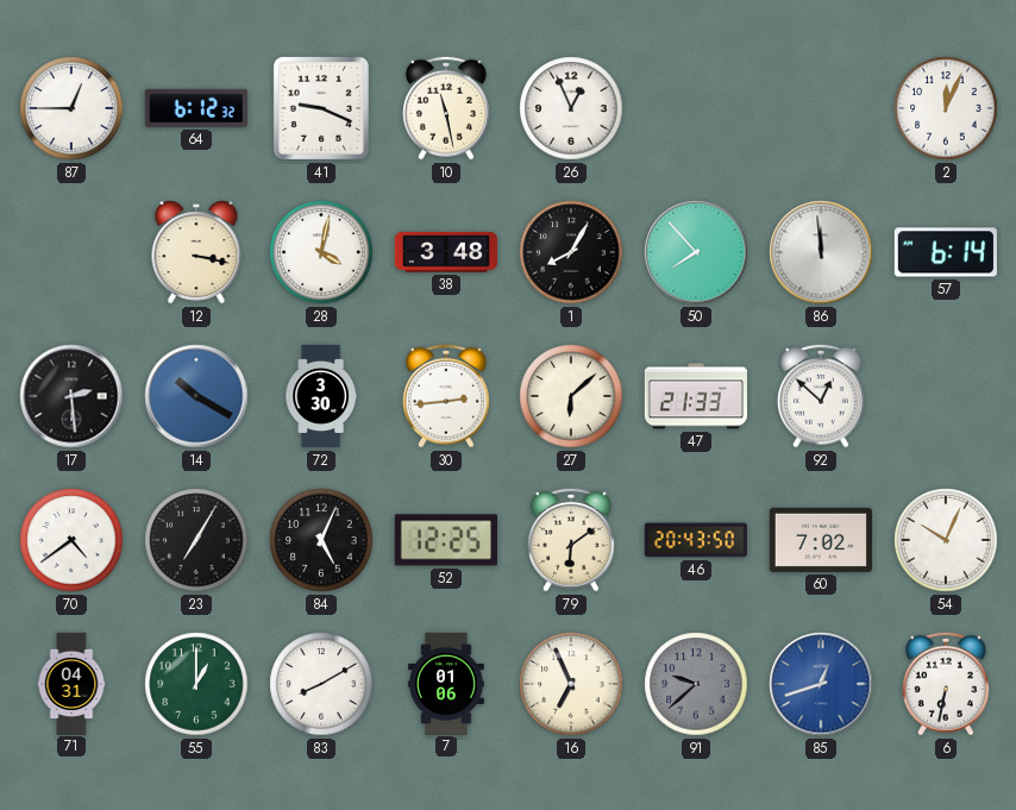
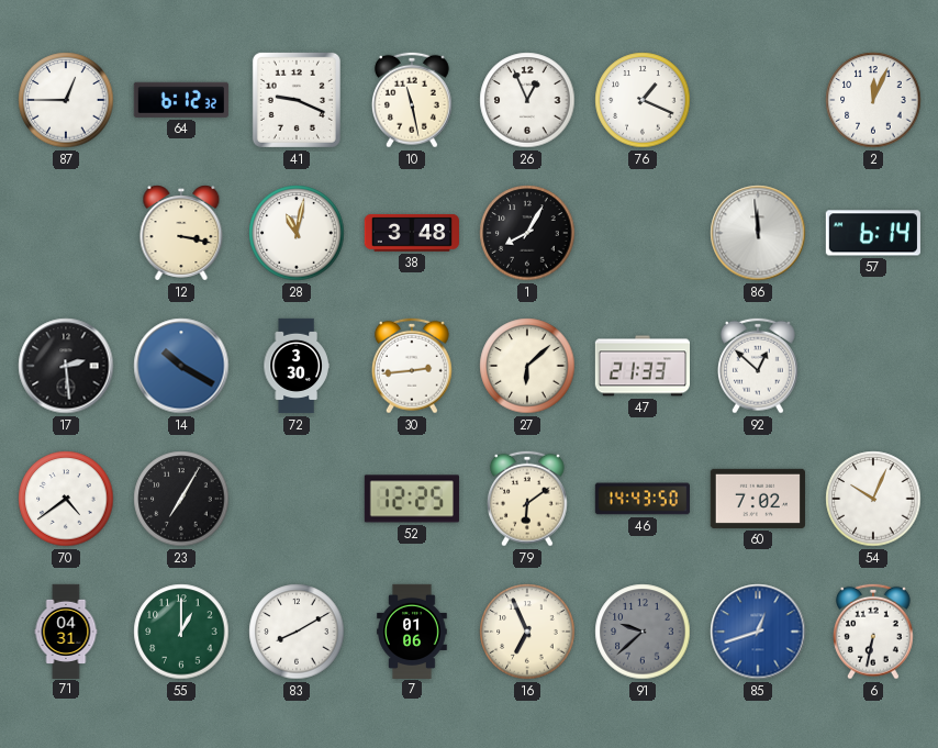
76: none -> 1:19 (643, 100)
28: 4:02 -> 11:02 (297, 233)
50: 7:53 -> none (696, 252)
84: 5:04 -> none (321, 540)
46: 20:43 -> 14:43 (643, 499)
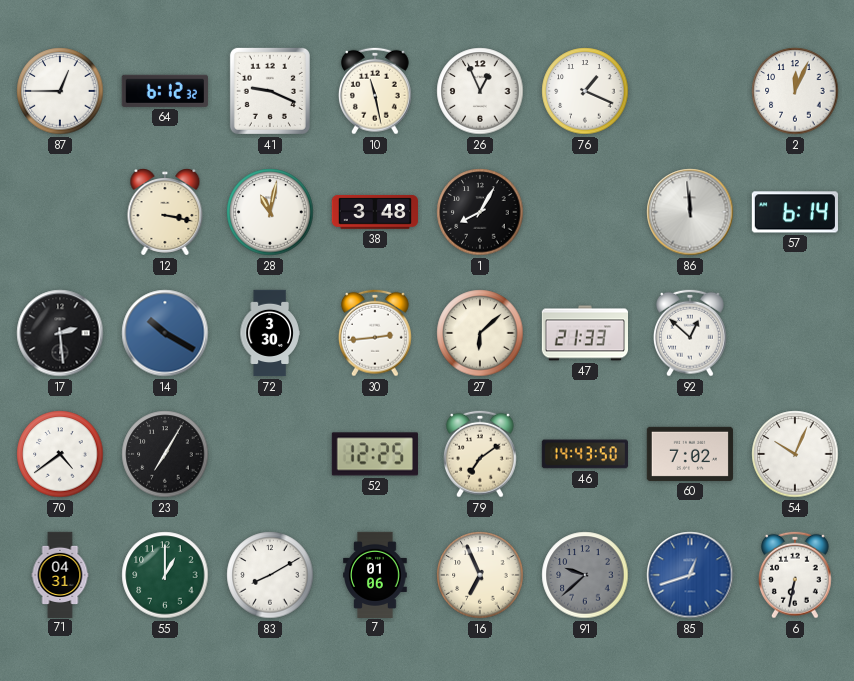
79: 6:09 -> 7:09 (480, 454)
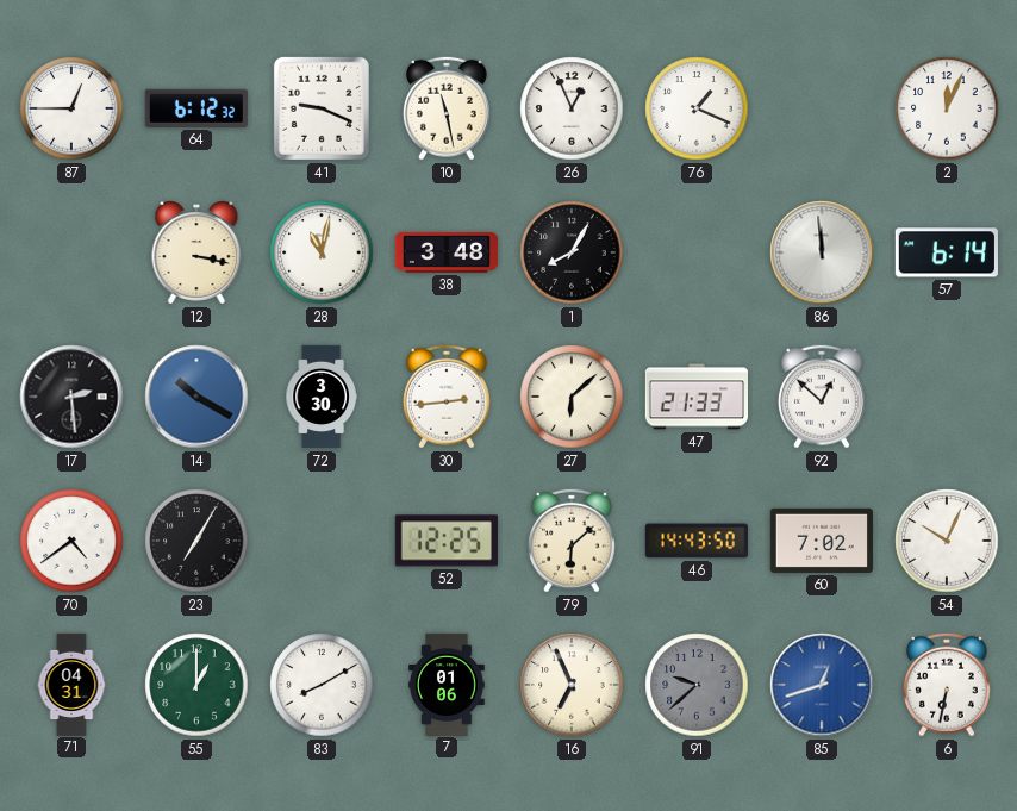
79: 7:09 -> 6:08 (572, 541)
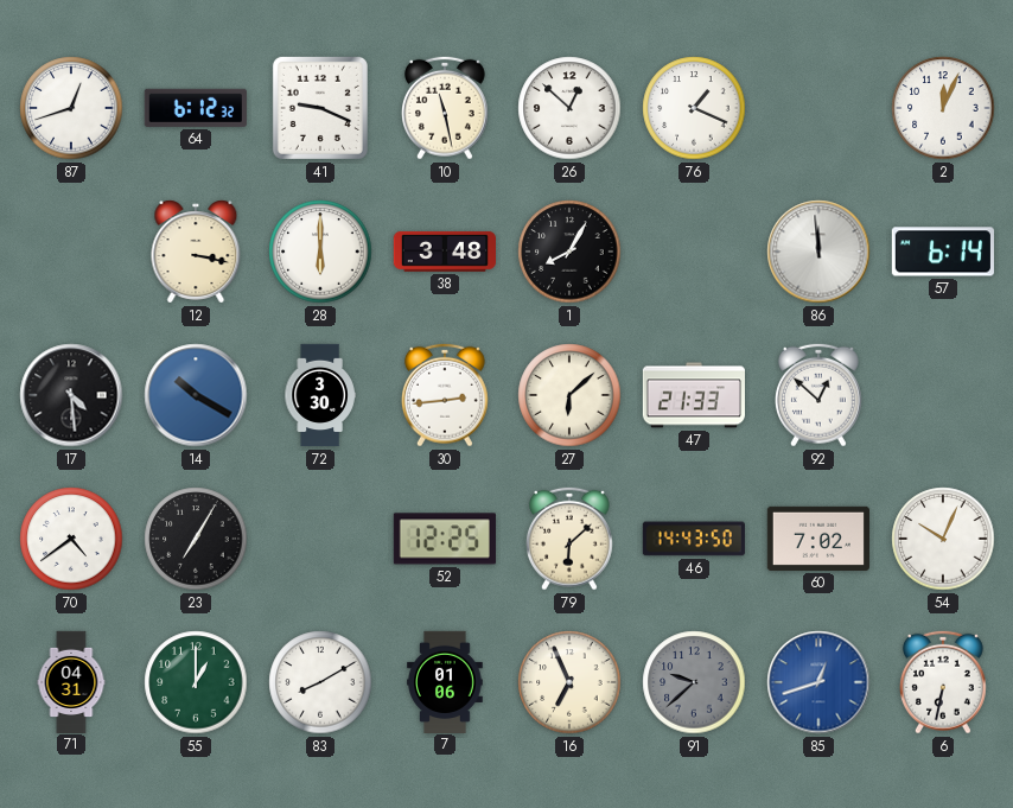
87: 12:45 -> 12:42 (71, 108)
26: 12:56 -> 12:52 (569, 108)
28: 11:02 -> 6:00 (320, 252)
17: 2:29 -> 4:29 (71, 395)
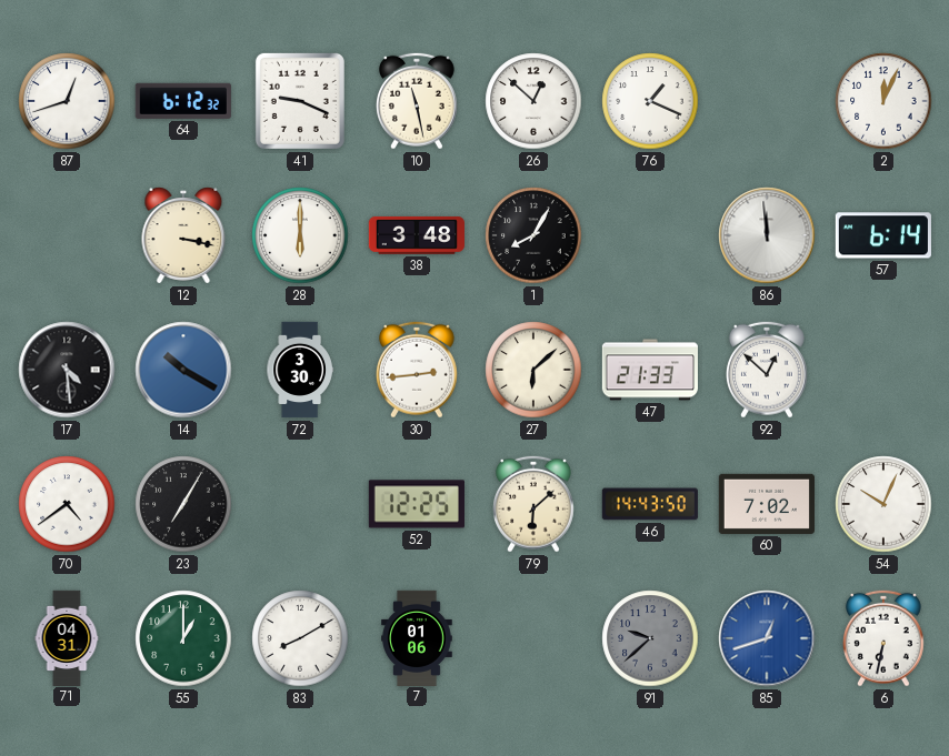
16: 6:56 -> none (569, 682)
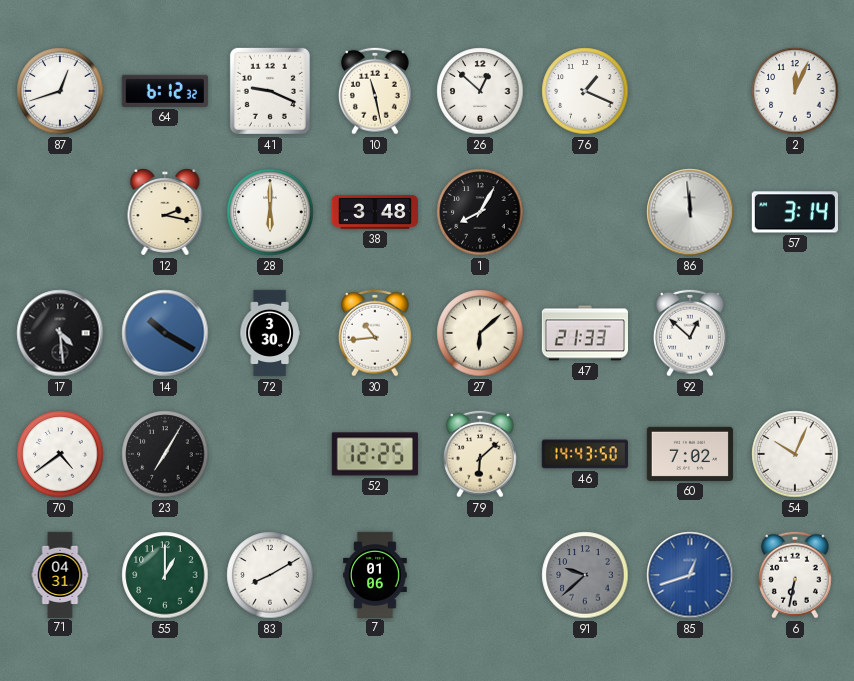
12: 3:17 -> 2:17 (165, 212)
57: 6:14 -> 3:14 (795, 212)
30: 2:44 -> 10:44 (375, 333)
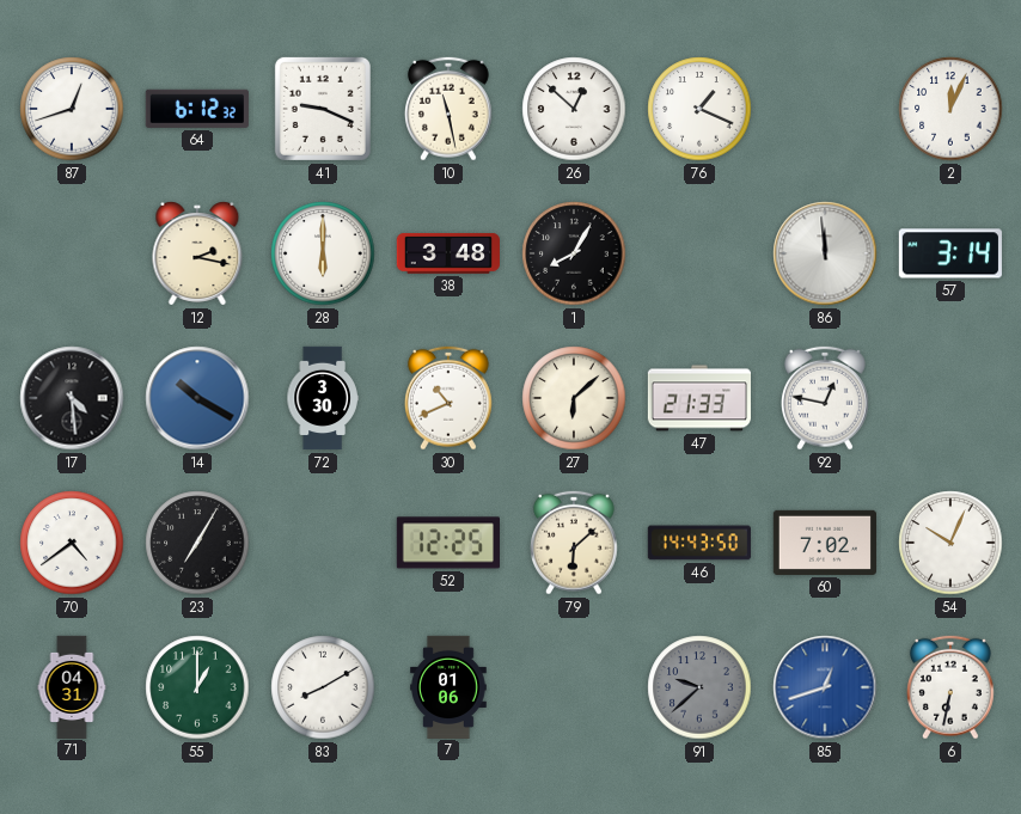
30: 10:44 -> 10:41 (448, 398)
92: 12:52 -> 12:47 (825, 398)
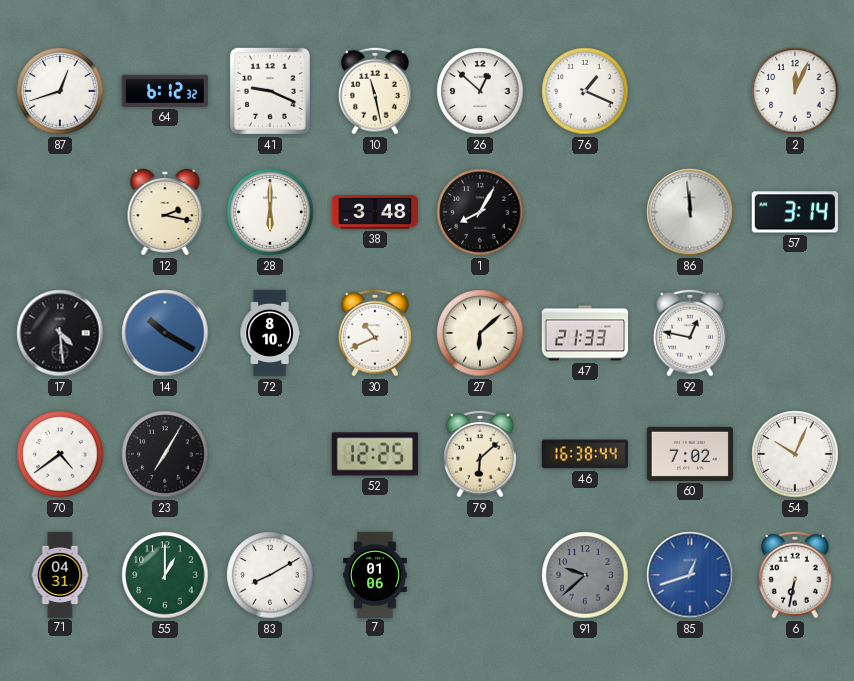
72: 3:30 -> 8:10 (270, 333)
46: 14:43 -> 16:38 (585, 454)
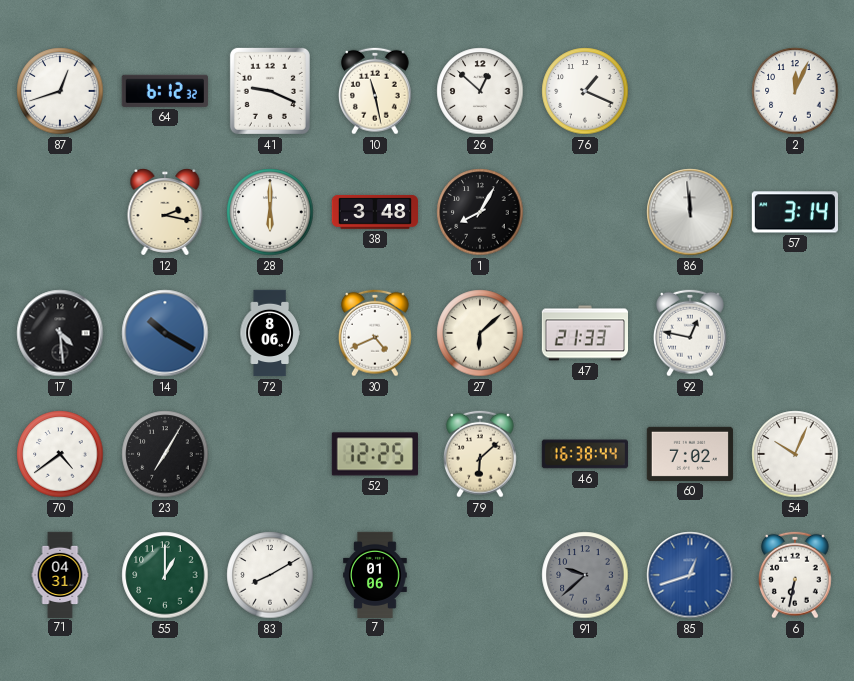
72: 8:10 -> 8:06 (270, 333)
30: 10:41 -> 4:41 (375, 333)
